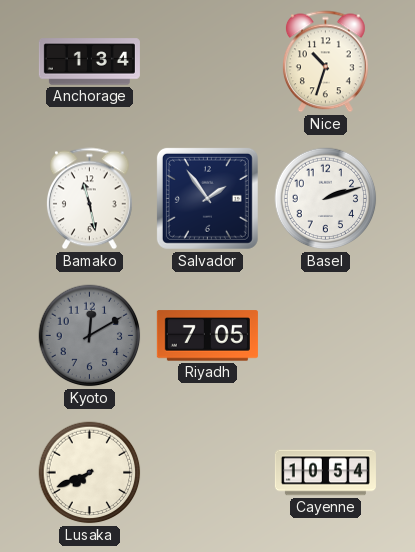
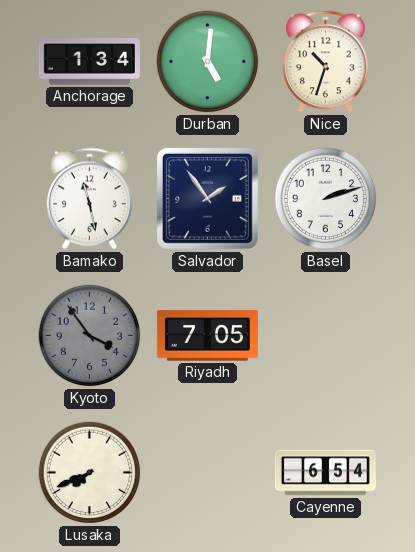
Durban: none -> 5:01 (208, 62)
Kyoto: 12:10 -> 3:54 (90, 336)
Cayenne: 10:54 -> 6:54 (325, 473)
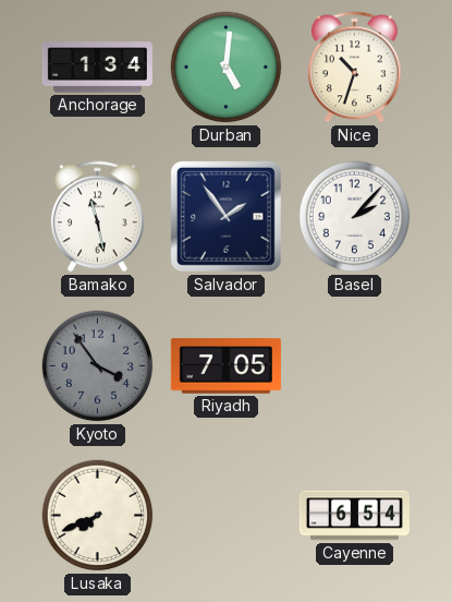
Basel: 2:12 -> 2:07 (355, 217)
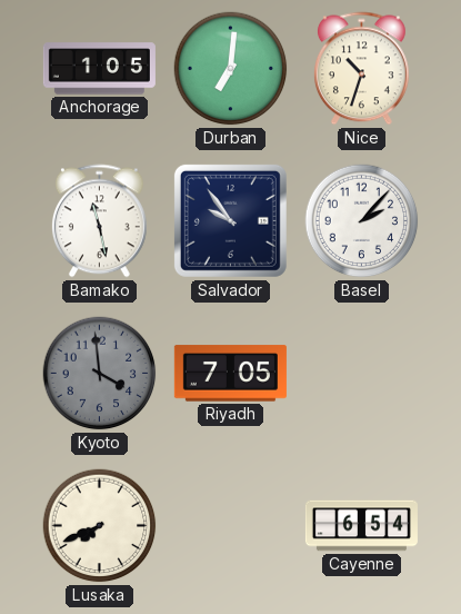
Anchorage: 1:34 -> 1:05 (99, 69)
Durban: 5:01 -> 7:01 (231, 69)
Salvador: 1:54 -> 9:54 (230, 220)
Kyoto: 3:54 -> 3:59 (100, 374)
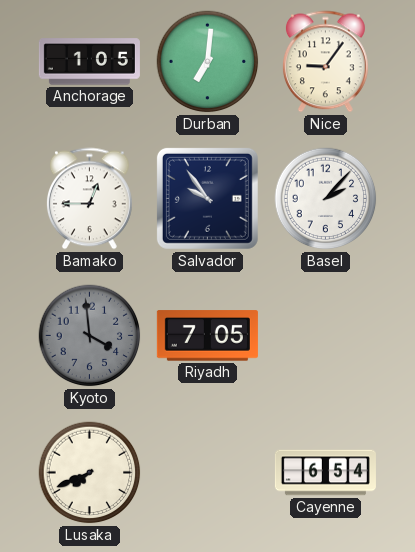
Nice: 10:33 -> 9:06 (325, 62)
Bamako: 11:28 -> 12:45 (89, 199)
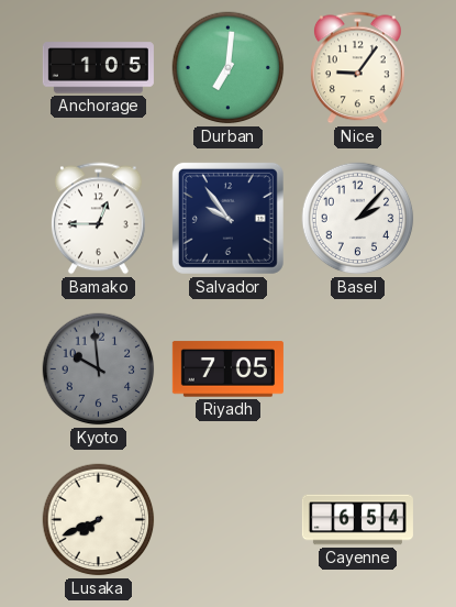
Kyoto: 3:59 -> 9:59 (99, 369)
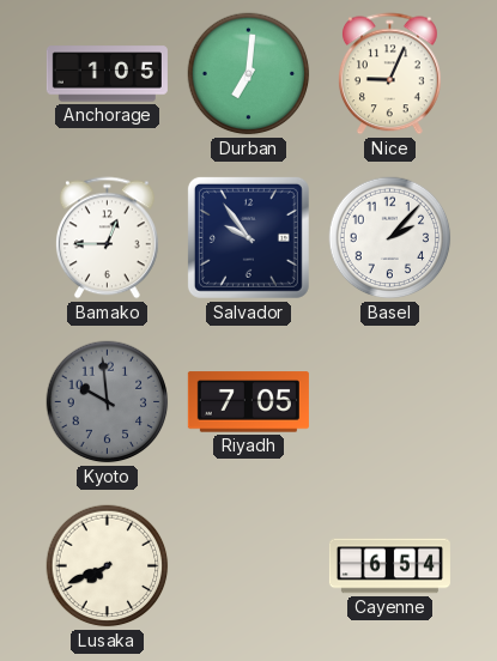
Nice: 9:06 -> 9:04 (389, 74)
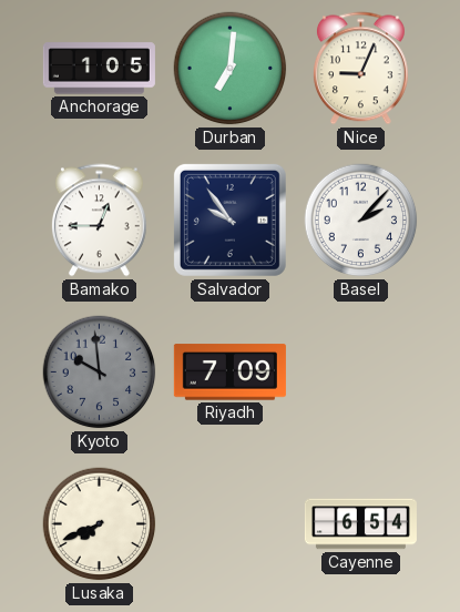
Riyadh: 7:05 -> 7:09 (229, 373)
